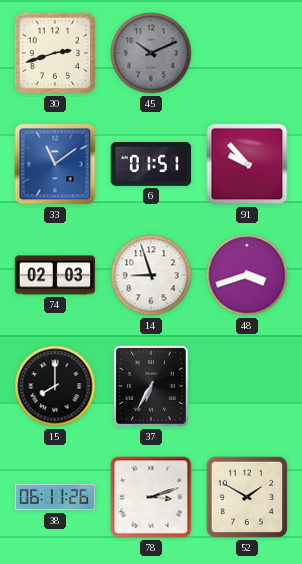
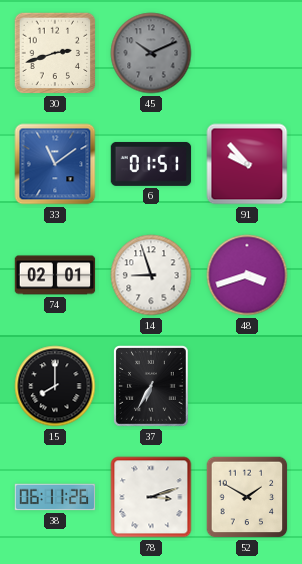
74: 02:03 -> 02:01 (55, 275)
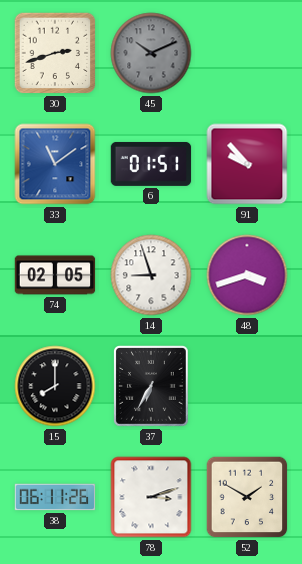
74: 02:01 -> 02:05 (55, 275)
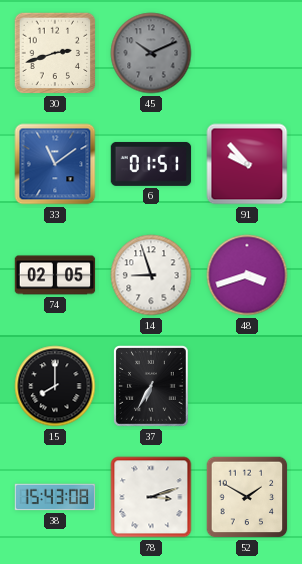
38: 06:11 -> 15:43 (55, 497)
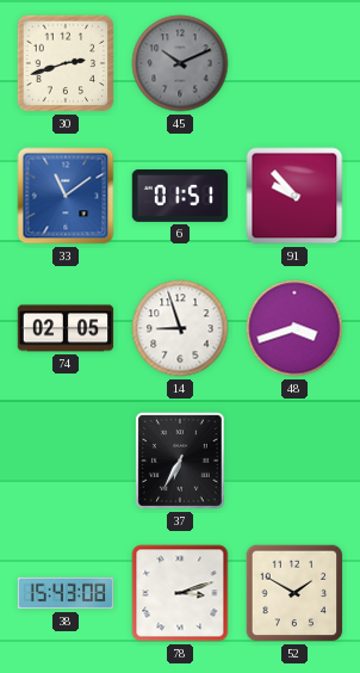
15: 8:00 -> none (55, 386)
